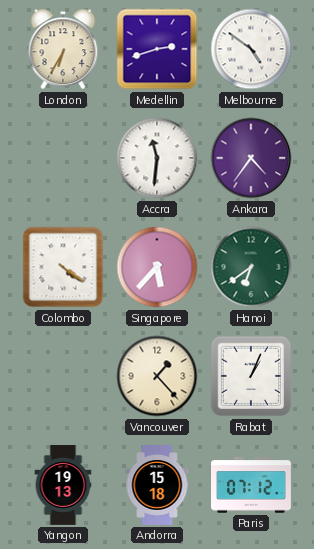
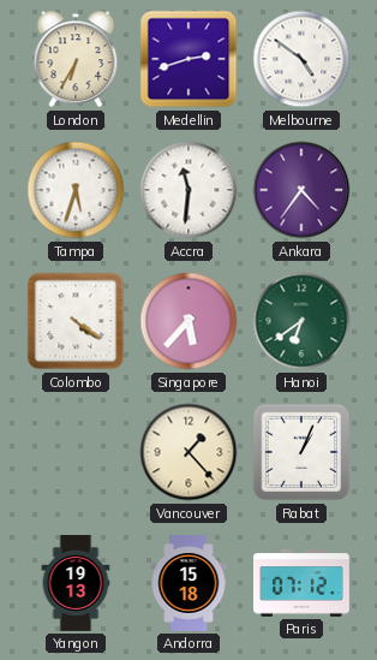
Tampa: none -> 5:33 (76, 190)
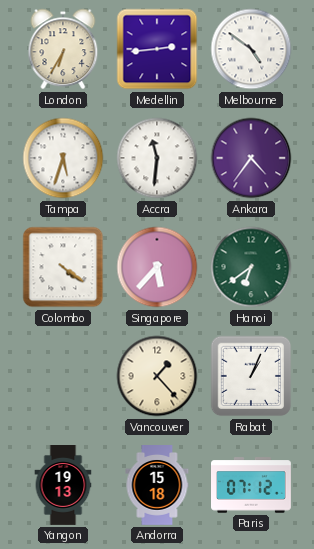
Medellin: 2:42 -> 2:44 (157, 49)
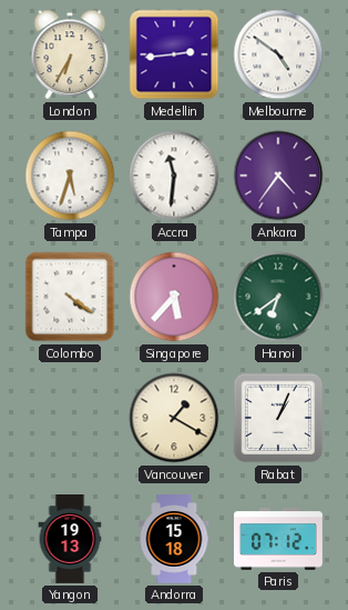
Vancouver: 1:23 -> 1:20 (174, 418)
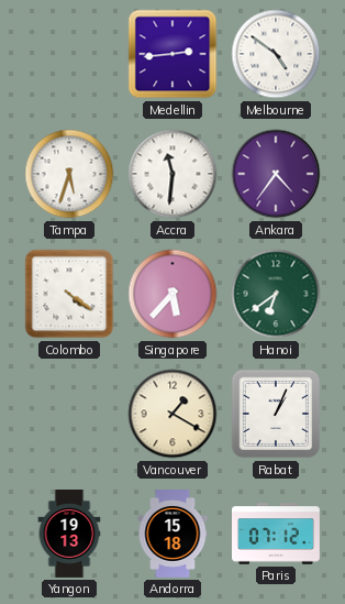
London: 6:35 -> none (70, 54)
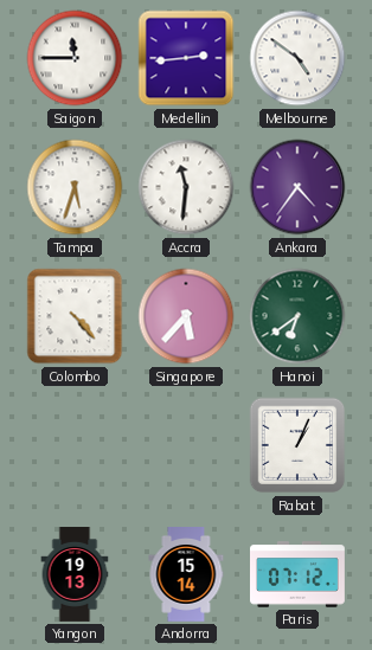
Saigon: none -> 11:45 (75, 58)
Colombo: 4:21 -> 4:23 (75, 316)
Vancouver: 1:20 -> none (172, 414)
Andorra: 15:18 -> 15:14 (186, 575)
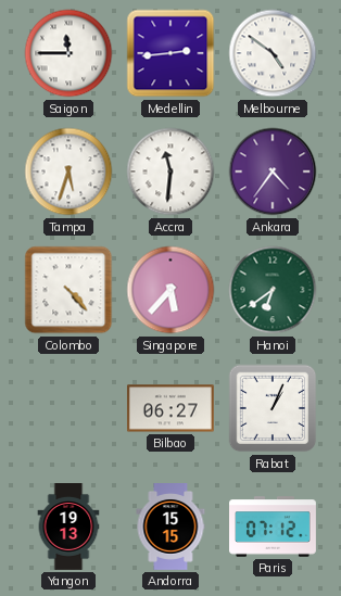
Bilbao: none -> 06:27 (171, 408)
Andorra: 15:14 -> 15:15 (171, 528)
